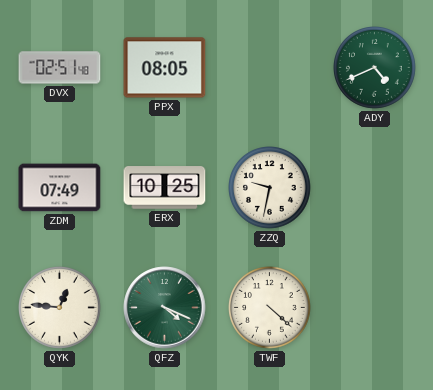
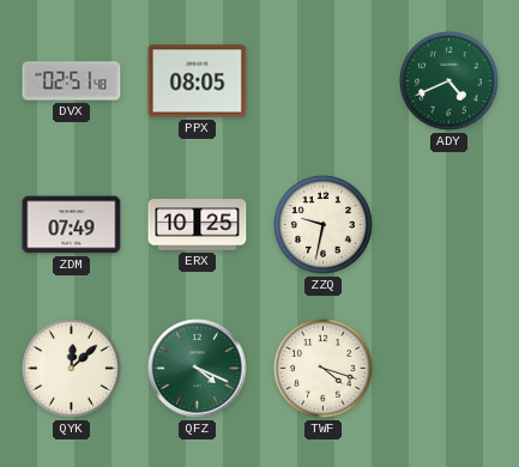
QYK: 12:46 -> 12:08 (72, 369)
TWF: 4:22 -> 4:18 (324, 369)
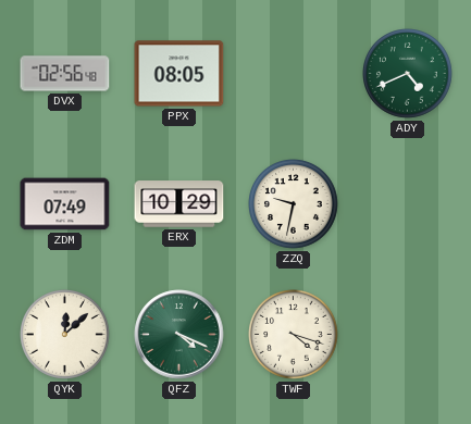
DVX: 02:51 -> 02:56 (65, 74)
ERX: 10:25 -> 10:29 (179, 204)
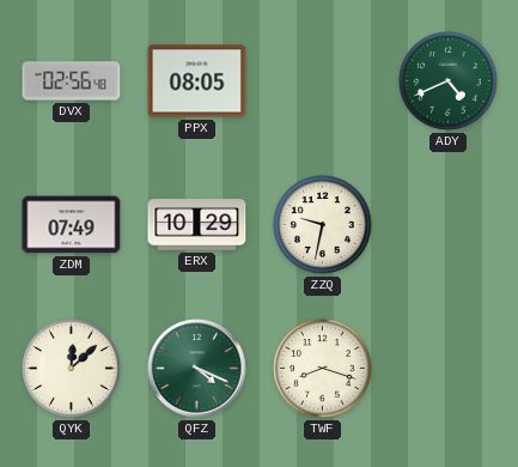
TWF: 4:18 -> 8:18 (323, 369)
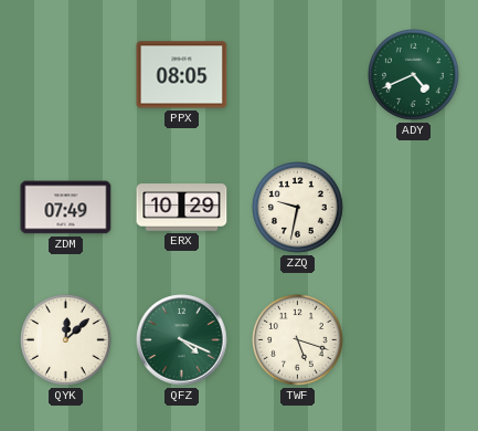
DVX: 02:56 -> none (72, 81)
TWF: 8:18 -> 5:18 (298, 340)
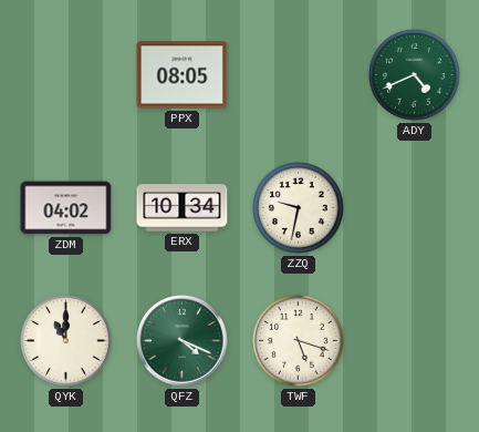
ZDM: 07:49 -> 04:02 (66, 208)
ERX: 10:29 -> 10:34 (183, 208)
QYK: 12:08 -> 11:00 (66, 341)
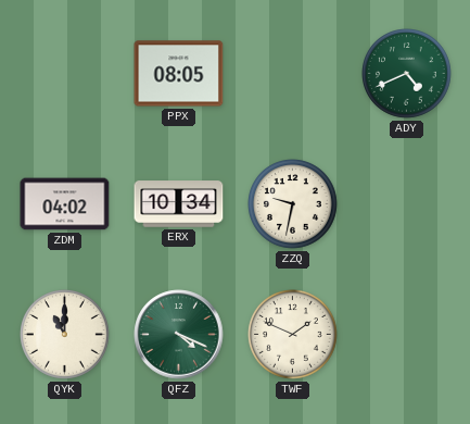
TWF: 5:18 -> 1:49 (293, 335)
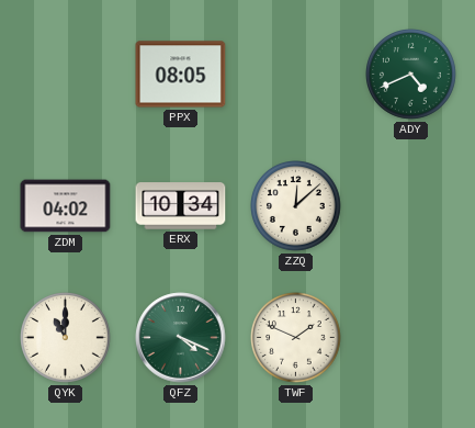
ZZQ: 9:32 -> 12:08 (296, 206)
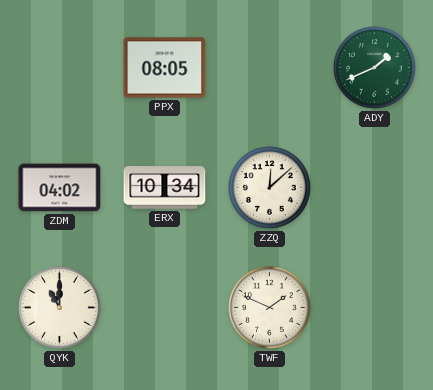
ADY: 4:41 -> 1:41 (375, 68)
QFZ: 4:19 -> none (181, 338)
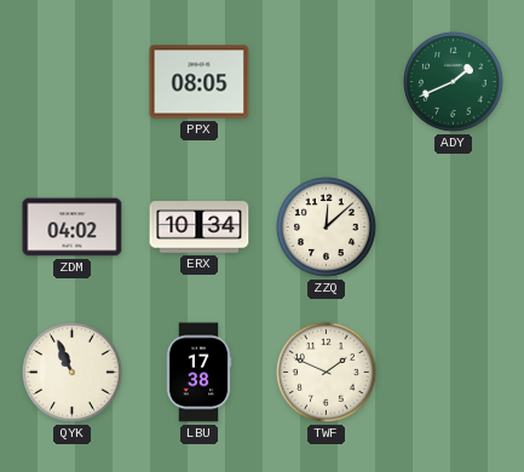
QYK: 11:00 -> 10:56 (73, 373)
LBU: none -> 17:38 (198, 373)
